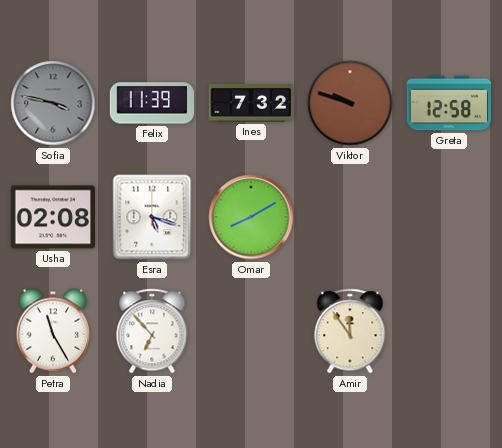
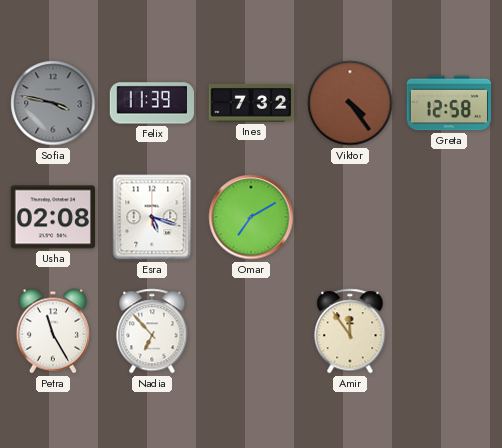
Viktor: 9:48 -> 4:24 (350, 103)
Omar: 8:10 -> 7:10 (251, 217)
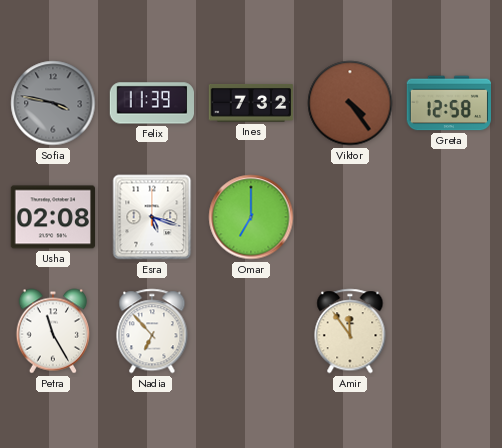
Omar: 7:10 -> 7:00 (251, 217)
